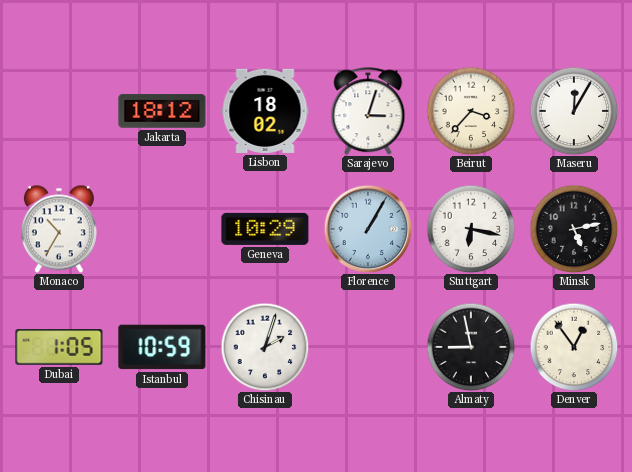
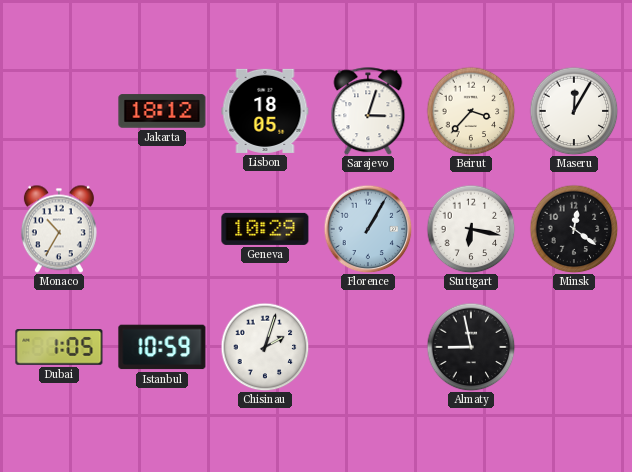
Lisbon: 18:02 -> 18:05 (265, 111)
Minsk: 5:13 -> 12:21 (574, 229)
Denver: 12:54 -> none (574, 347)
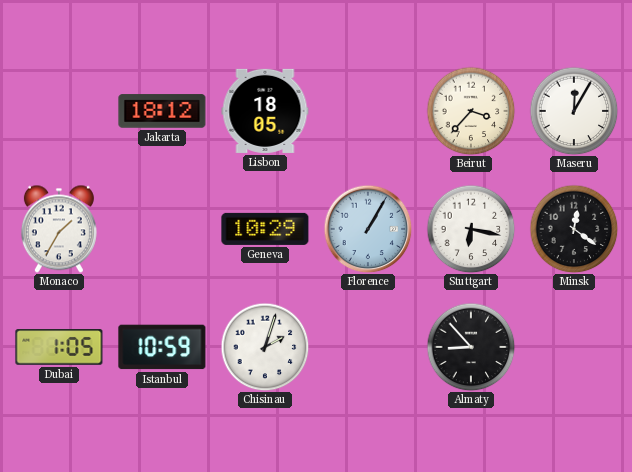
Sarajevo: 3:03 -> none (368, 111)
Monaco: 10:35 -> 1:35 (59, 229)
Almaty: 8:58 -> 8:53 (471, 347)
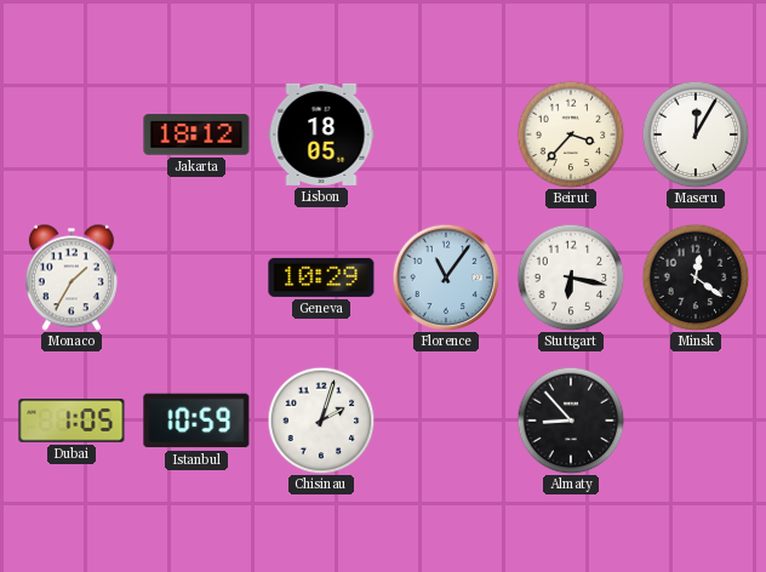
Florence: 1:05 -> 11:06 (446, 278)
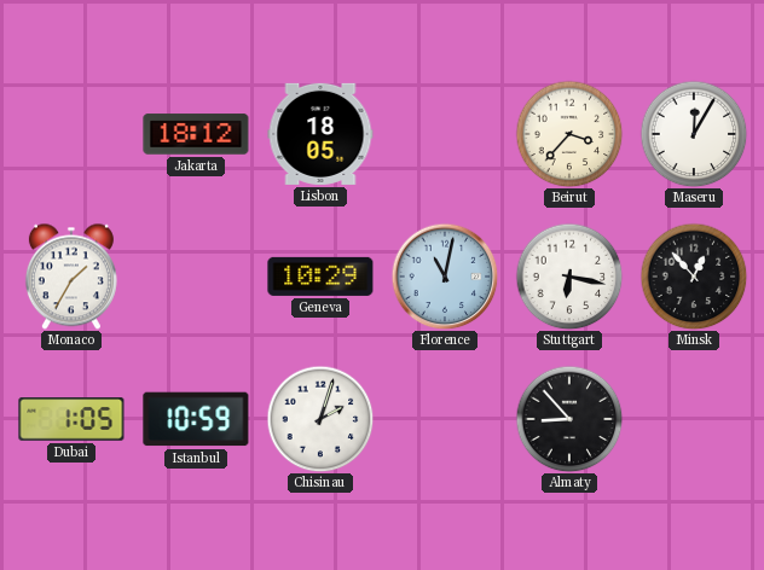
Florence: 11:06 -> 11:02 (445, 277)
Minsk: 12:21 -> 12:53 (694, 277)
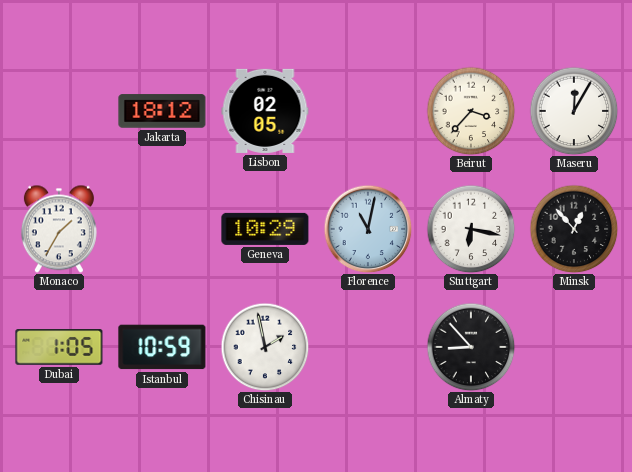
Lisbon: 18:05 -> 02:05 (265, 111)
Chisinau: 2:03 -> 1:58 (265, 347)
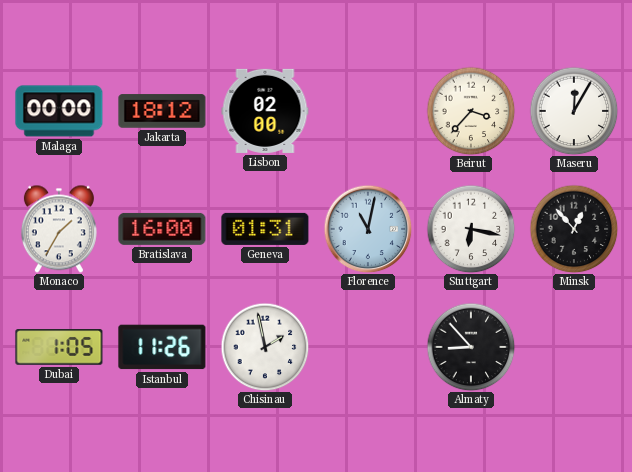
Malaga: none -> 00:00 (59, 111)
Lisbon: 02:05 -> 02:00 (265, 111)
Bratislava: none -> 16:00 (162, 229)
Geneva: 10:29 -> 01:31 (265, 229)
Istanbul: 10:59 -> 11:26 (162, 347)
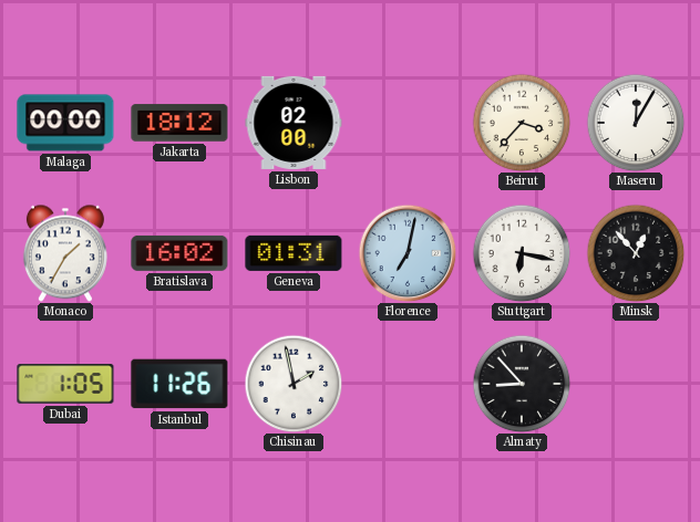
Bratislava: 16:00 -> 16:02 (179, 253)
Florence: 11:02 -> 7:02 (408, 253)
